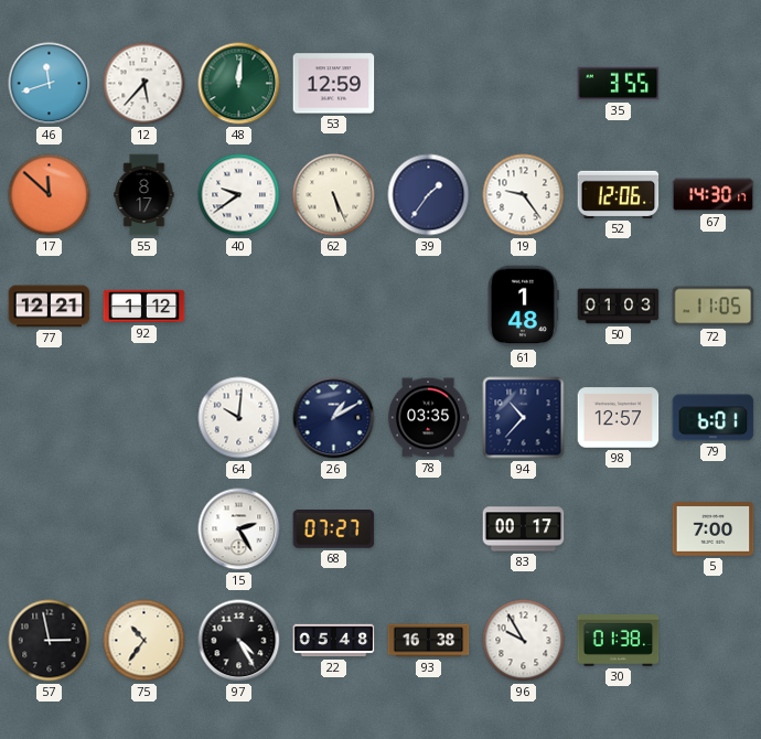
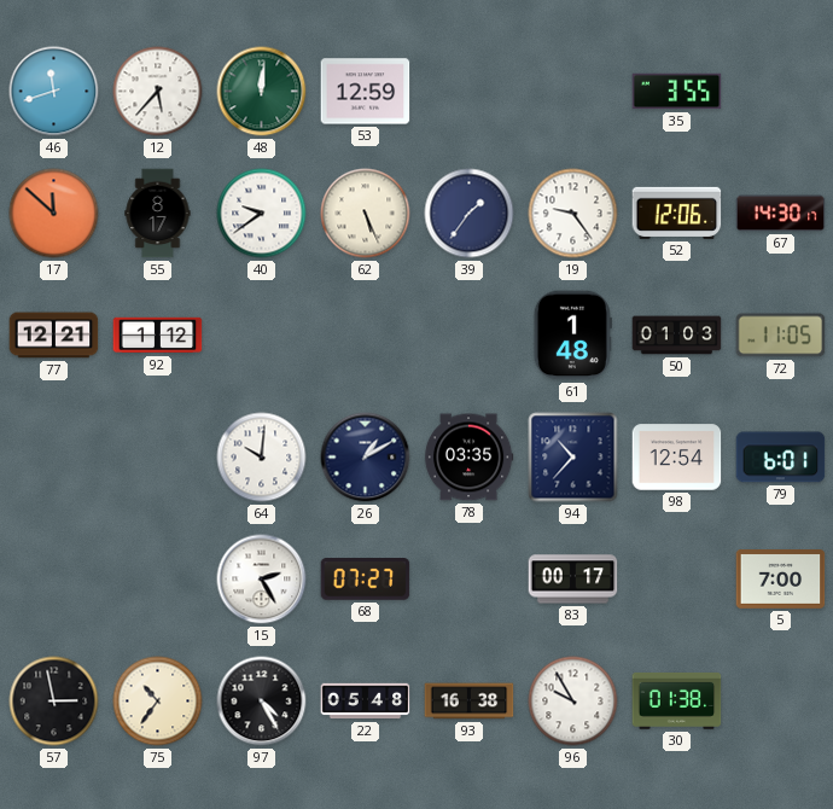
98: 12:57 -> 12:54 (677, 458)
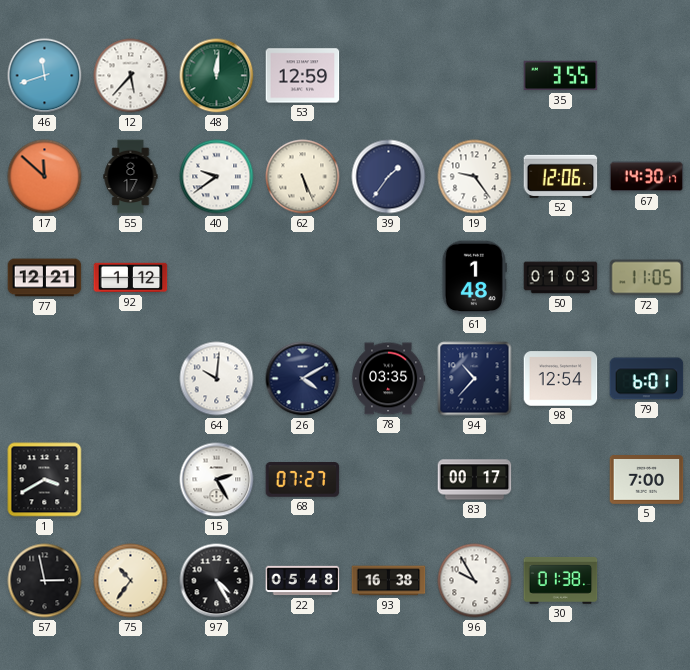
26: 1:10 -> 4:10 (303, 379)
1: none -> 3:40 (45, 480)
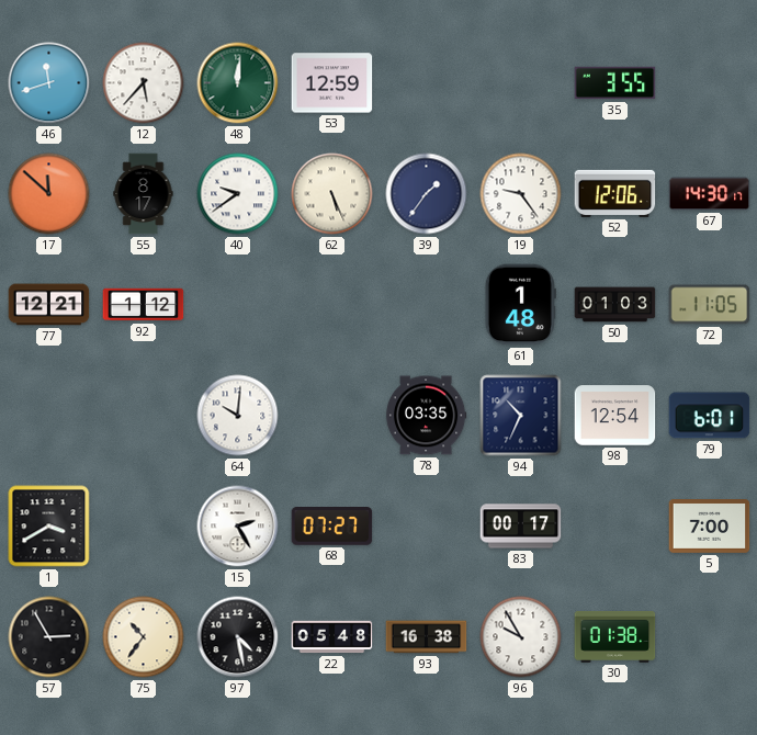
26: 4:10 -> none (303, 379)
94: 10:37 -> 10:34 (521, 416)
57: 2:58 -> 2:55 (49, 637)
97: 4:25 -> 4:28 (238, 637)
